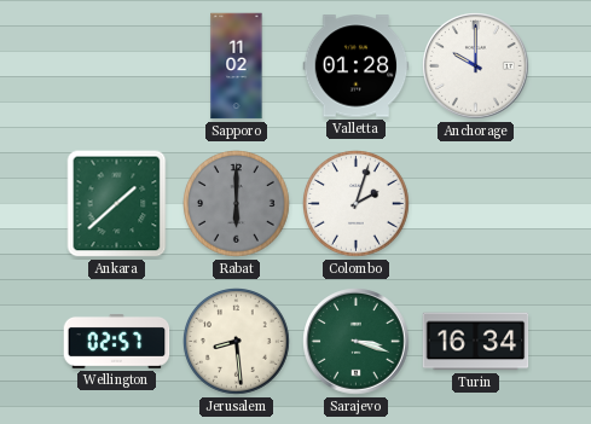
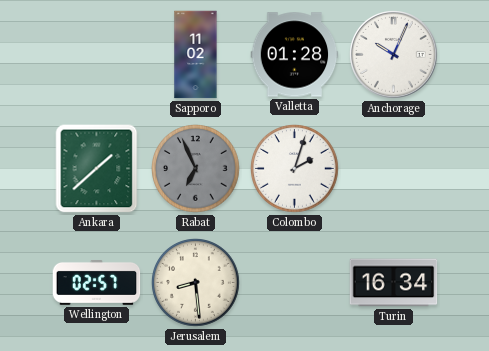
Anchorage: 10:00 -> 10:04 (394, 55)
Rabat: 6:00 -> 6:56 (196, 169)
Sarajevo: 3:18 -> none (357, 342)
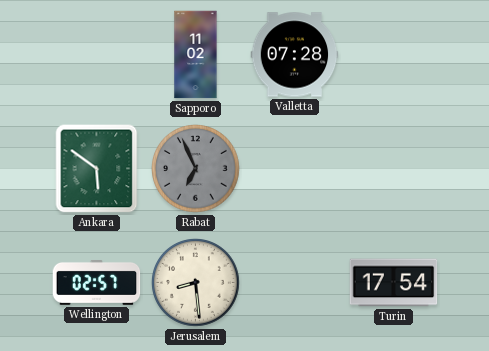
Valletta: 01:28 -> 07:28 (295, 55)
Anchorage: 10:04 -> none (394, 55)
Ankara: 1:38 -> 5:51 (97, 169)
Colombo: 2:03 -> none (295, 169)
Turin: 16:34 -> 17:54 (394, 283)
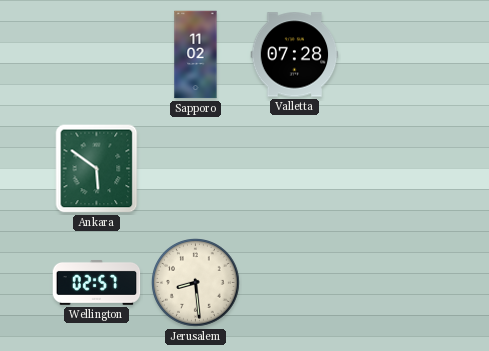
Rabat: 6:56 -> none (196, 169)
Turin: 17:54 -> none (394, 283)
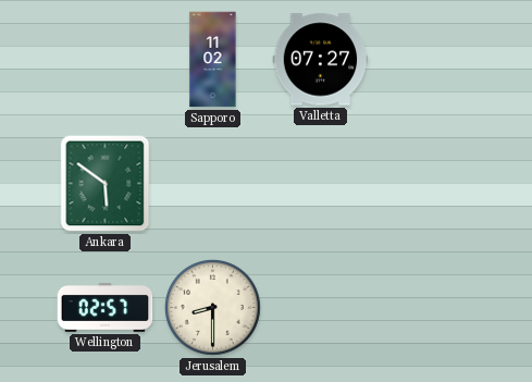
Valletta: 07:28 -> 07:27 (321, 60)
Jerusalem: 8:29 -> 8:30 (213, 308)
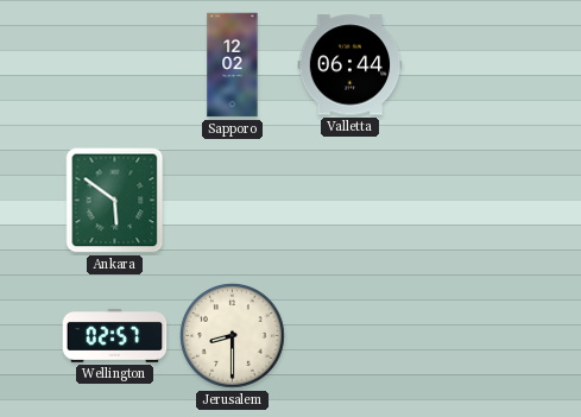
Sapporo: 11:02 -> 12:02 (233, 65)
Valletta: 07:27 -> 06:44 (351, 65)
